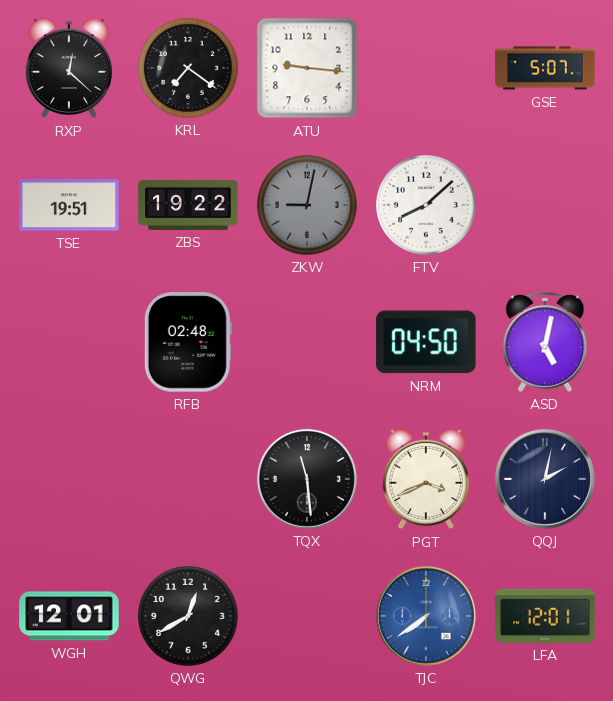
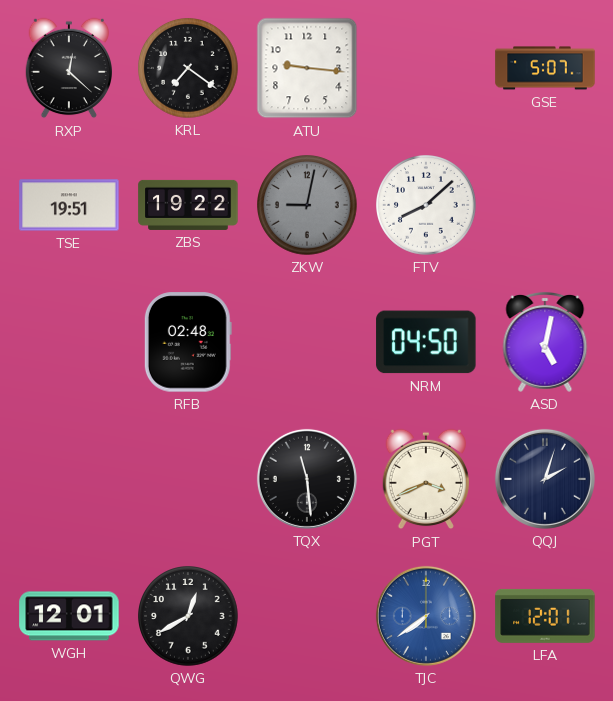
QQJ: 2:02 -> 2:03 (545, 479)
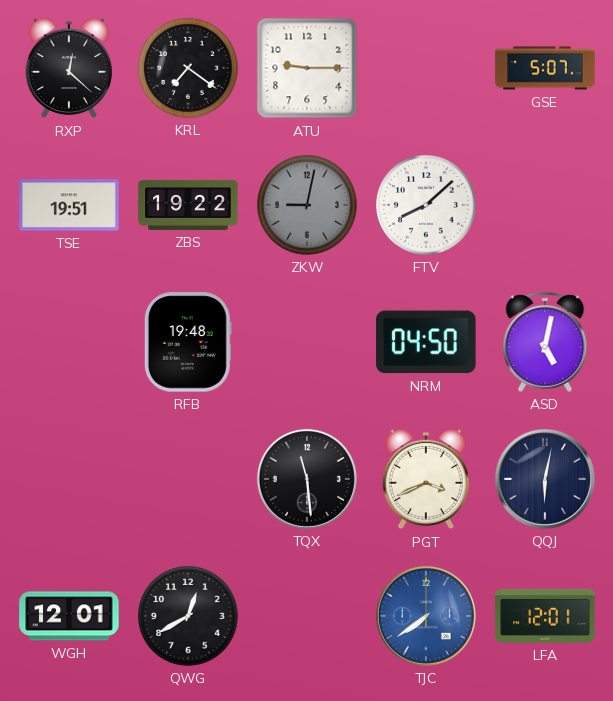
ATU: 9:16 -> 9:15 (307, 68)
RFB: 02:48 -> 19:48 (188, 342)
QQJ: 2:03 -> 6:02 (545, 479)
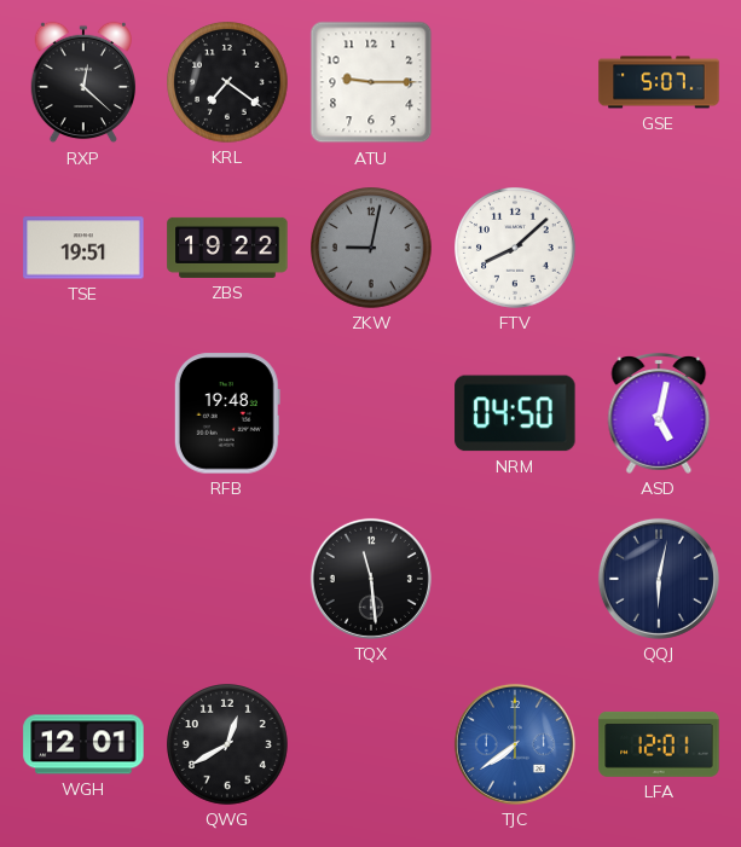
PGT: 3:41 -> none (425, 479)
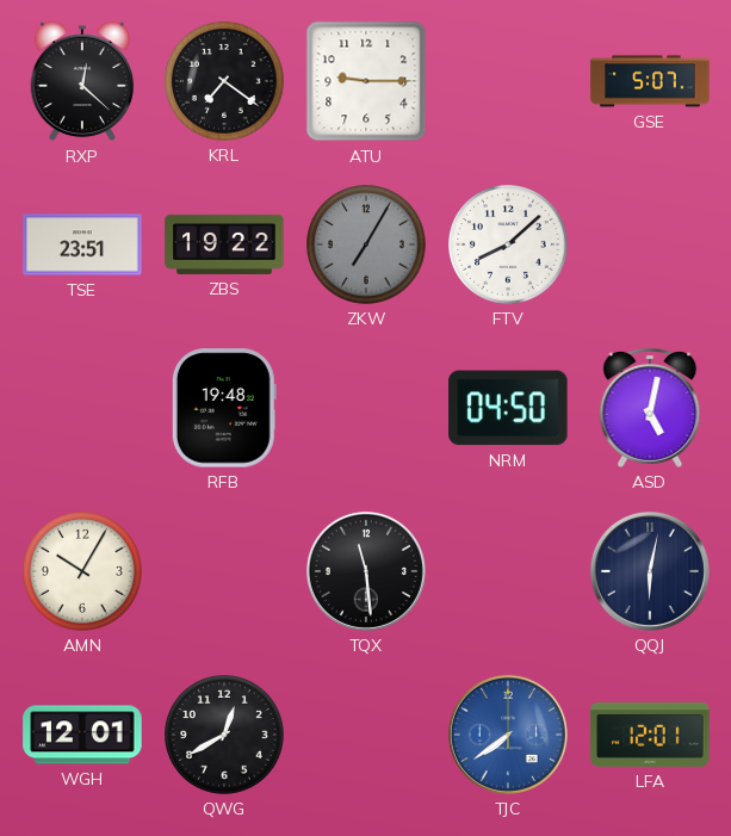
TSE: 19:51 -> 23:51 (82, 244)
ZKW: 9:02 -> 7:05 (367, 246)
AMN: none -> 10:05 (83, 572)
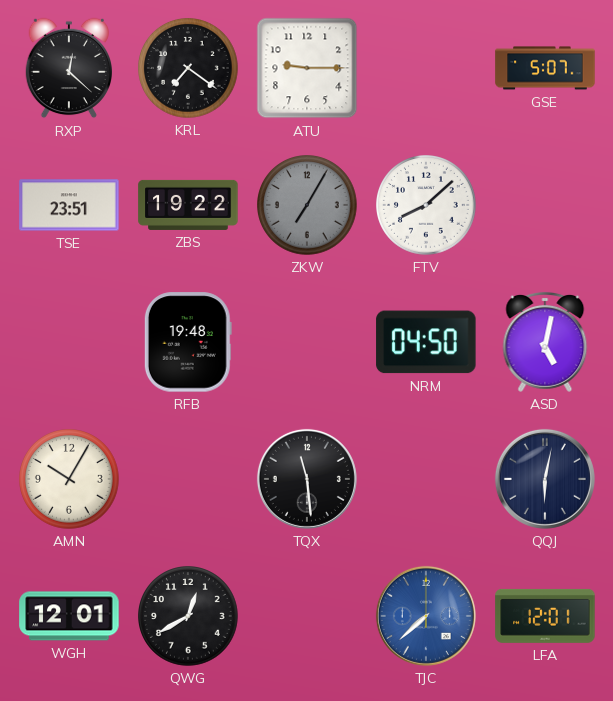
TJC: 7:39 -> 7:38 (426, 616)
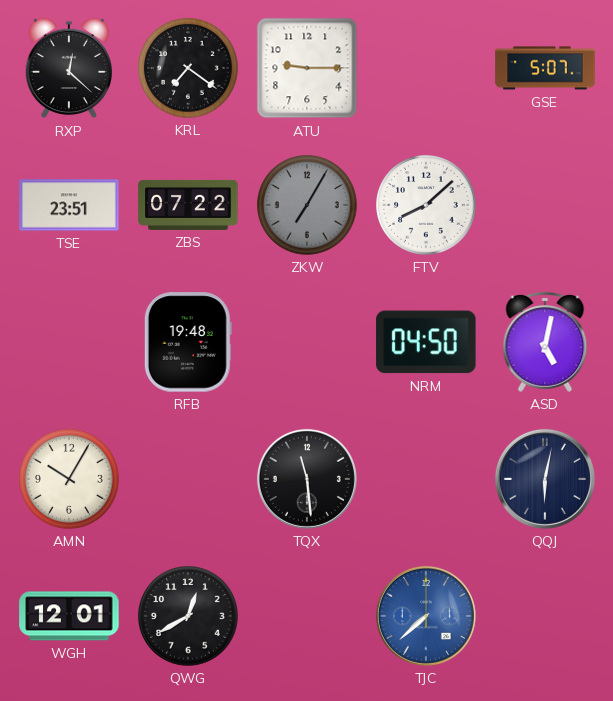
ZBS: 19:22 -> 07:22 (188, 205)
LFA: 12:01 -> none (545, 616)
